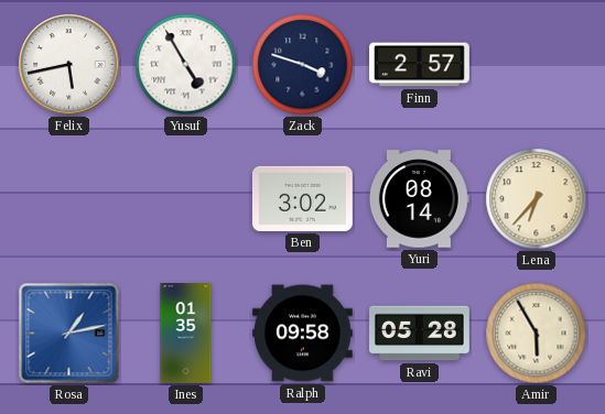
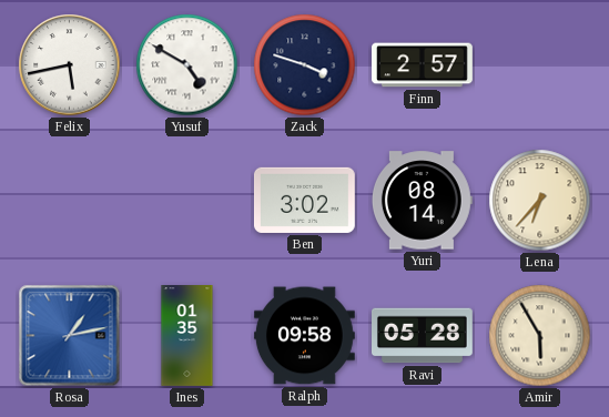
Yusuf: 4:55 -> 4:50 (187, 65)
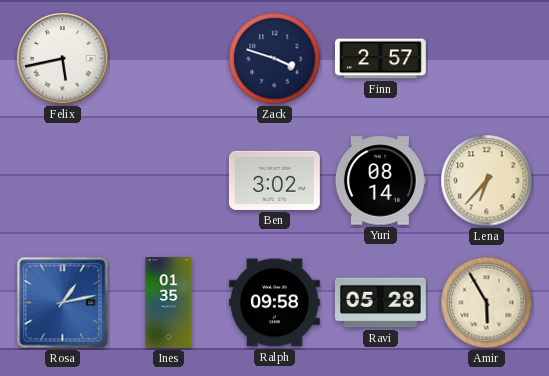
Yusuf: 4:50 -> none (187, 65)
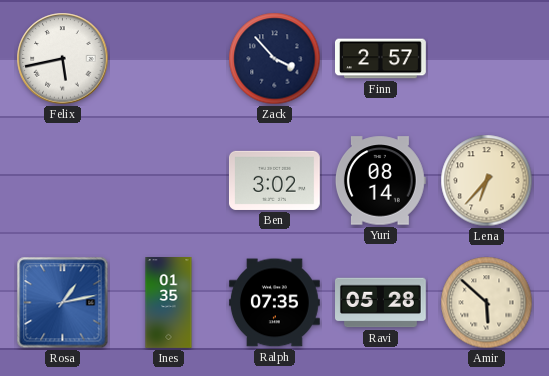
Zack: 3:48 -> 3:53 (275, 59)
Ralph: 09:58 -> 07:35 (274, 303)
Amir: 5:55 -> 5:52 (487, 303)
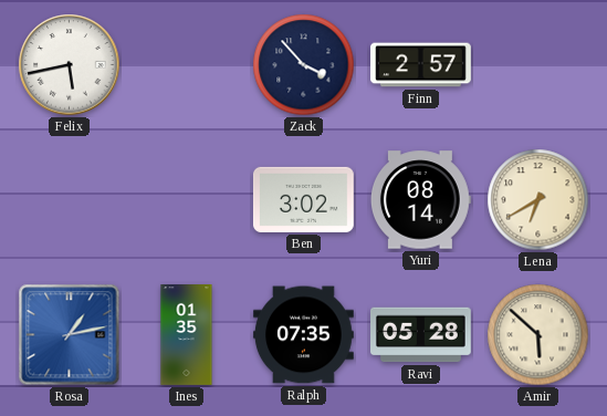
Lena: 6:37 -> 6:40 (538, 200)
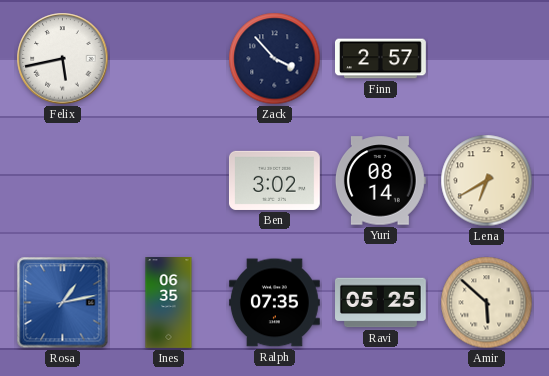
Ines: 01:35 -> 06:35 (169, 303)
Ravi: 05:28 -> 05:25 (381, 303)
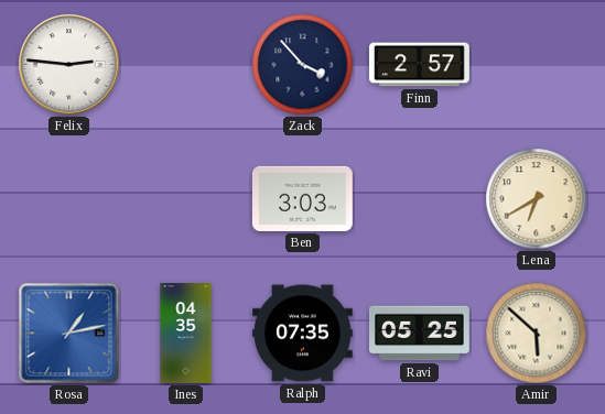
Felix: 5:43 -> 2:46 (69, 65)
Ben: 3:02 -> 3:03 (302, 198)
Yuri: 08:14 -> none (380, 181)
Ines: 06:35 -> 04:35 (186, 334)
